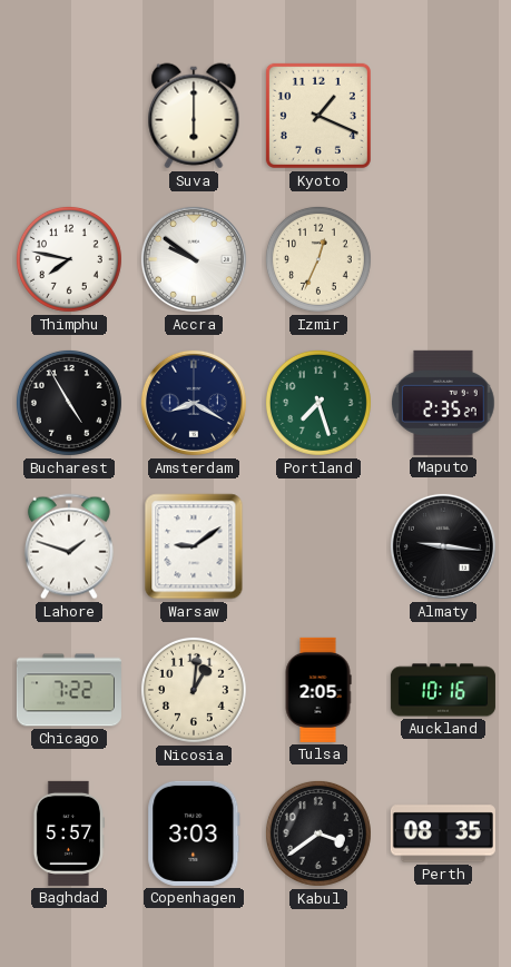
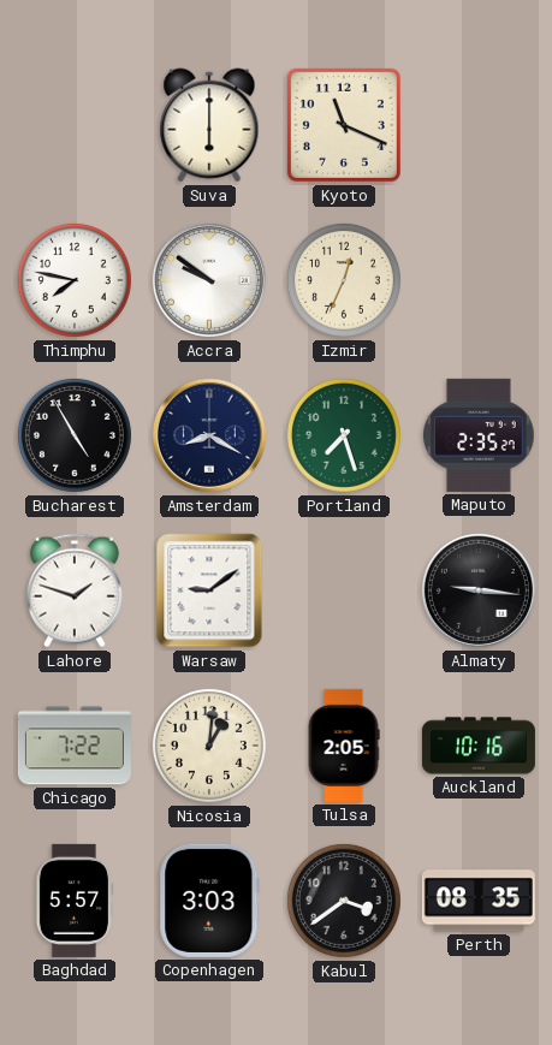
Kyoto: 1:19 -> 11:19 (344, 125)
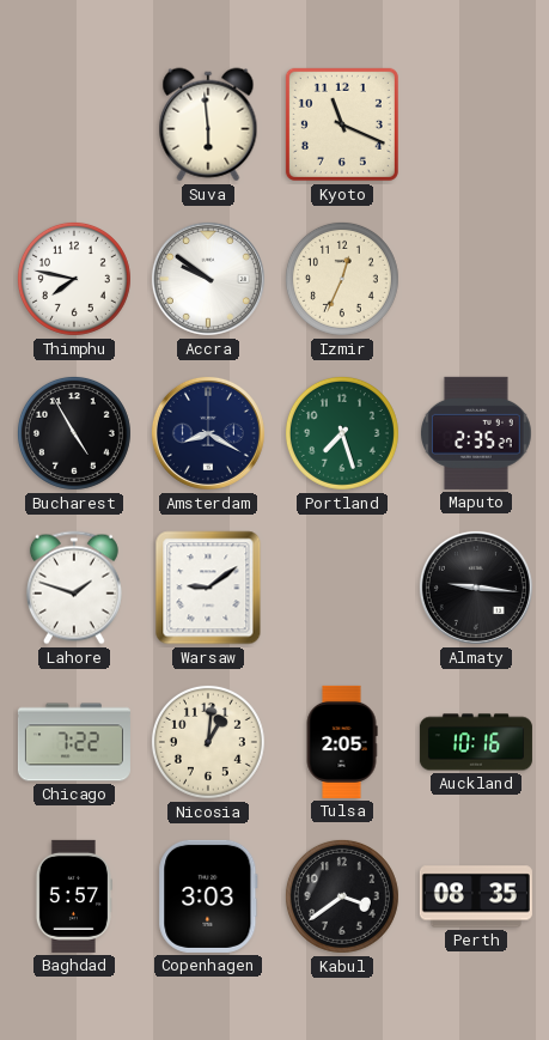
Suva: 6:00 -> 5:59 (208, 124)
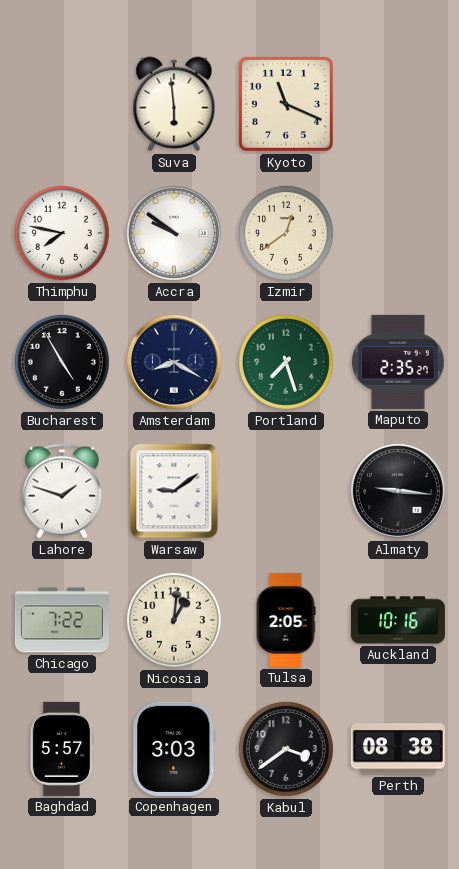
Izmir: 12:34 -> 12:39 (286, 233)
Perth: 08:35 -> 08:38 (398, 749)
